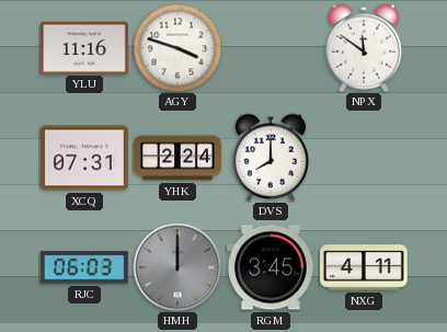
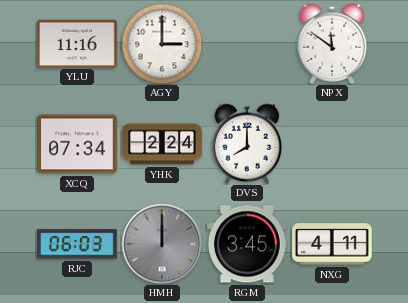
AGY: 3:48 -> 3:00 (162, 44)
XCQ: 07:31 -> 07:34 (78, 144)
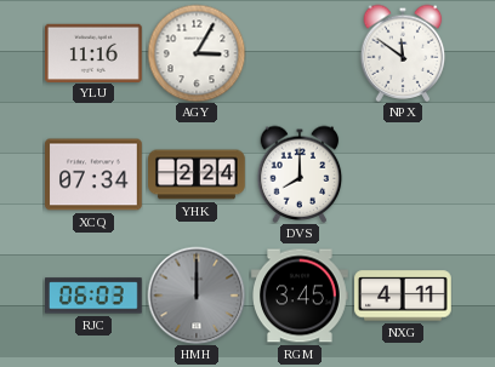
AGY: 3:00 -> 3:05 (197, 53)
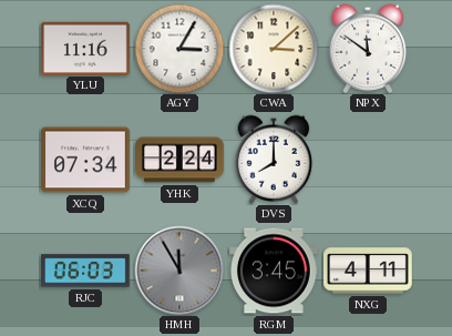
CWA: none -> 3:08 (274, 49)
HMH: 12:00 -> 11:55 (179, 271)
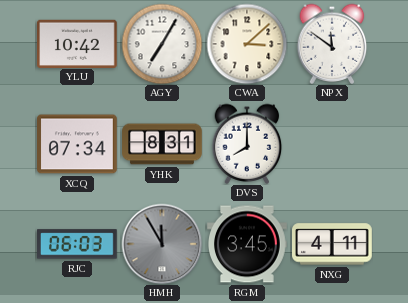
YLU: 11:16 -> 10:42 (78, 43)
AGY: 3:05 -> 7:05 (162, 44)
YHK: 2:24 -> 8:31 (162, 144)
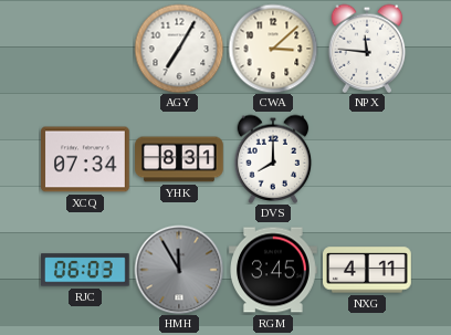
YLU: 10:42 -> none (78, 43)
NPX: 11:51 -> 11:46 (367, 49)
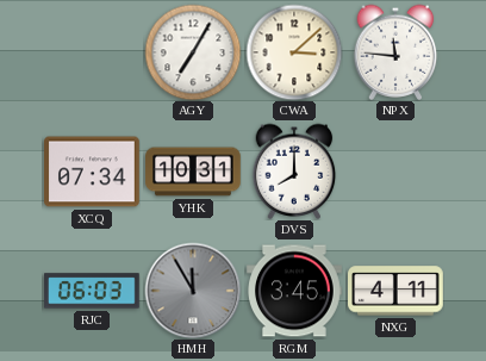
YHK: 8:31 -> 10:31 (193, 172)
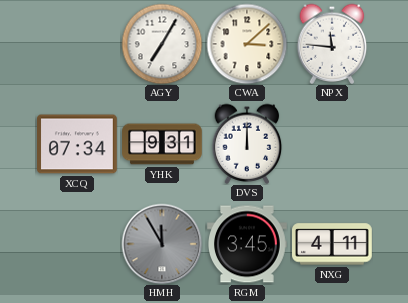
YHK: 10:31 -> 9:31 (162, 144)
DVS: 8:00 -> 12:00 (247, 144)
RJC: 06:03 -> none (93, 291)
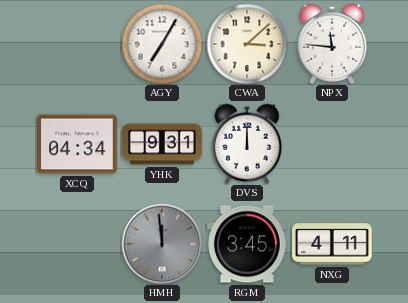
XCQ: 07:34 -> 04:34 (78, 144)
HMH: 11:55 -> 11:59 (162, 244)
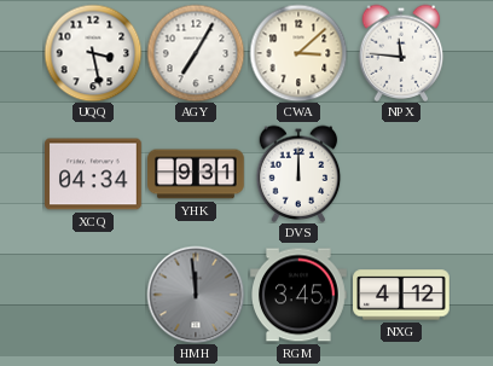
UQQ: none -> 3:28 (93, 53)
NXG: 4:11 -> 4:12 (402, 295)
